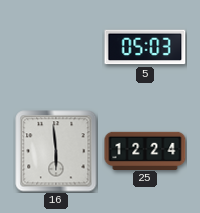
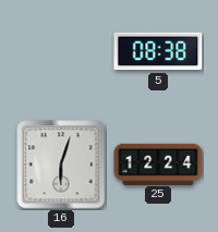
5: 05:03 -> 08:38 (158, 51)
16: 5:59 -> 6:03 (61, 164)
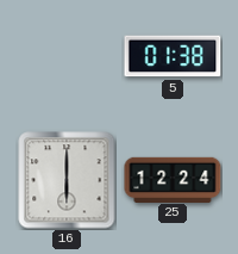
5: 08:38 -> 01:38 (173, 56)
16: 6:03 -> 6:00 (67, 180)
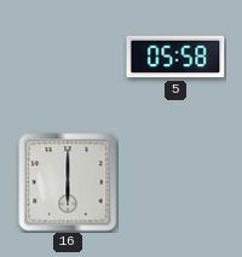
5: 01:38 -> 05:58 (175, 57)
25: 12:24 -> none (173, 179)
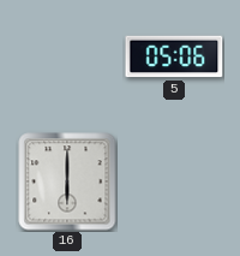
5: 05:58 -> 05:06 (174, 56)
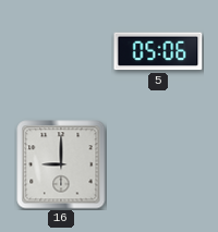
16: 6:00 -> 9:00 (61, 164)
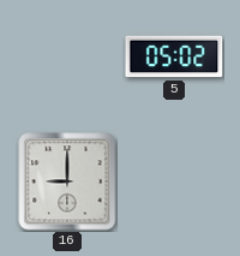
5: 05:06 -> 05:02 (174, 56)
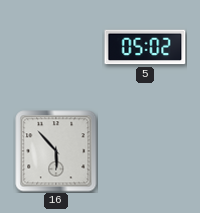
16: 9:00 -> 5:53 (56, 151)
